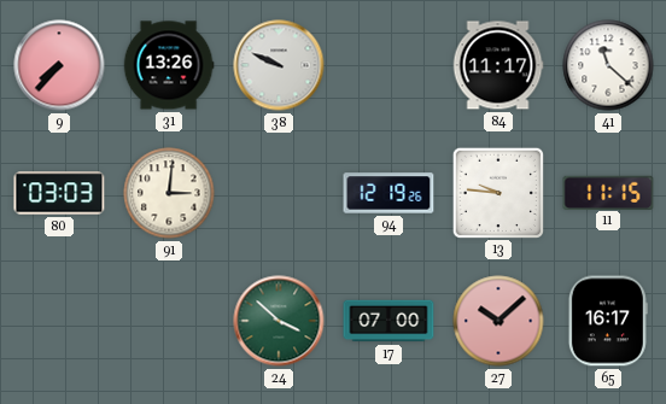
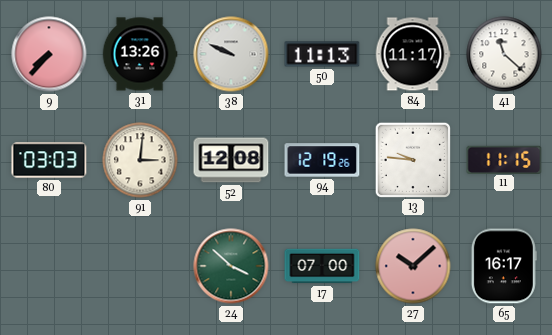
50: none -> 11:13 (322, 54)
52: none -> 12:08 (231, 160)
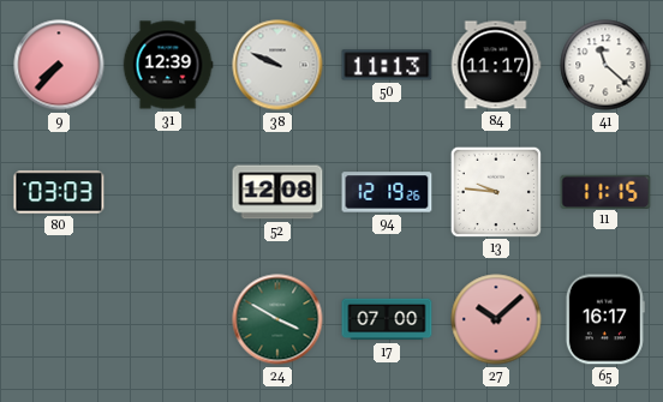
31: 13:26 -> 12:39 (168, 65)
91: 3:01 -> none (140, 160)
24: 3:52 -> 3:50 (277, 319)
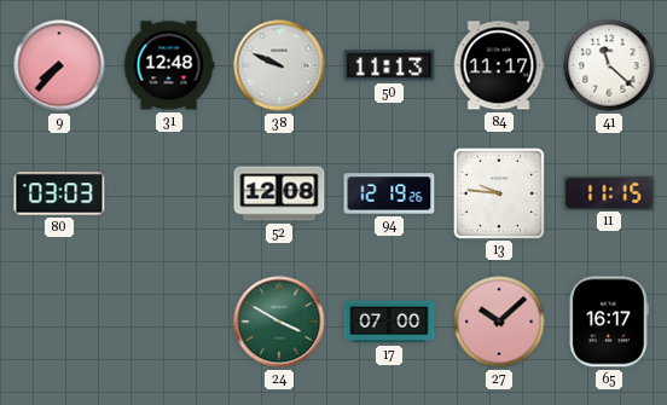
31: 12:39 -> 12:48 (169, 65)
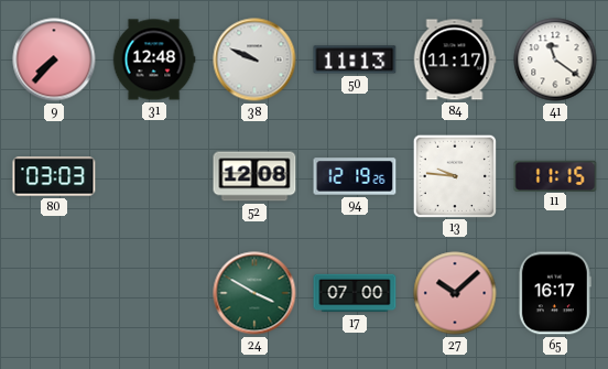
41: 11:22 -> 11:21 (555, 59)
